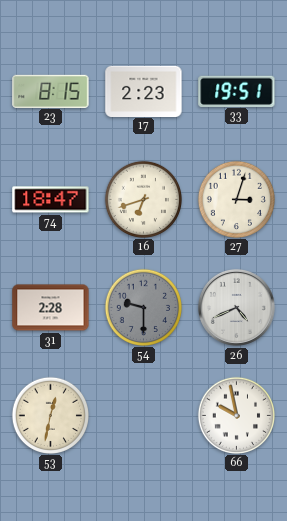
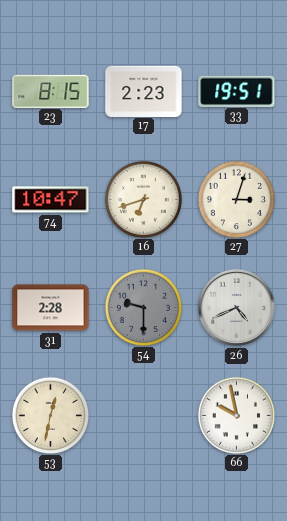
74: 18:47 -> 10:47 (51, 200)
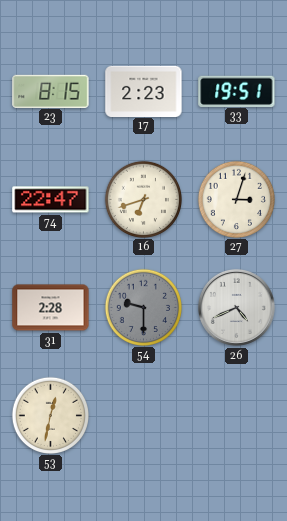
74: 10:47 -> 22:47 (51, 200)
66: 9:58 -> none (236, 415)
